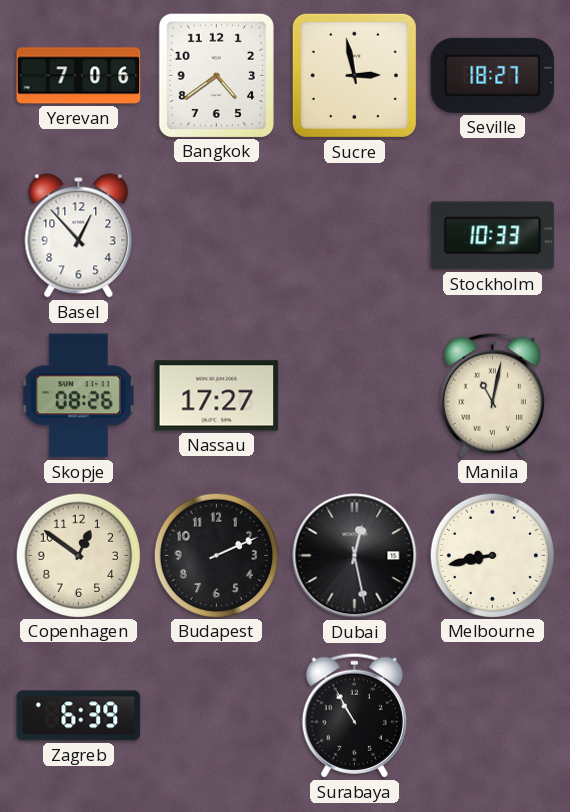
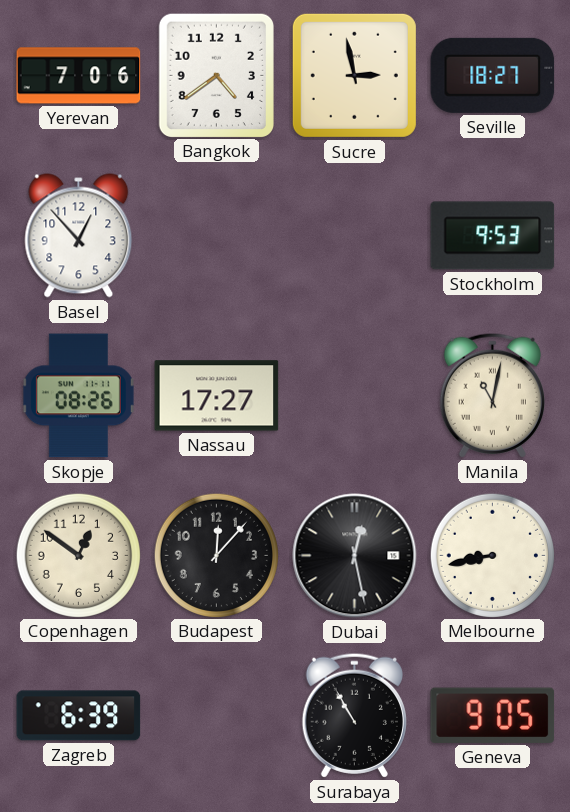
Stockholm: 10:33 -> 9:53 (493, 236)
Budapest: 2:11 -> 12:07 (216, 555)
Geneva: none -> 9:05 (493, 715)
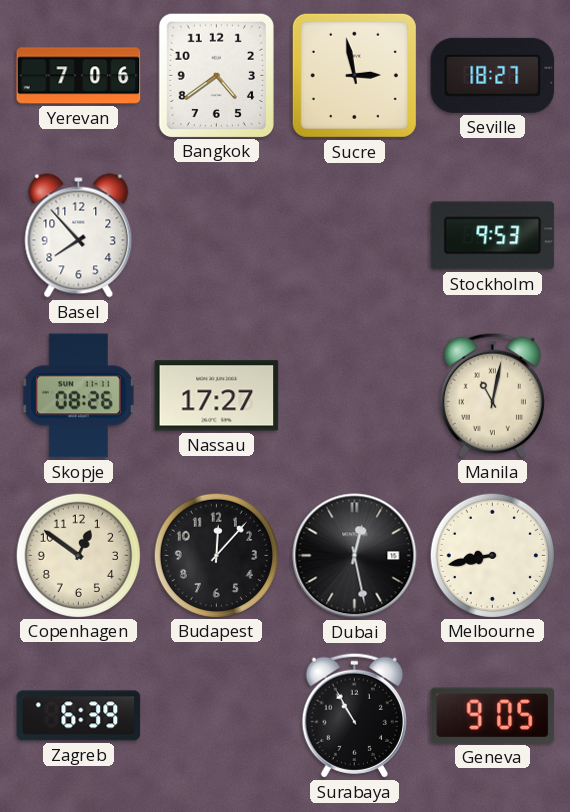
Basel: 12:53 -> 7:53 (79, 236)
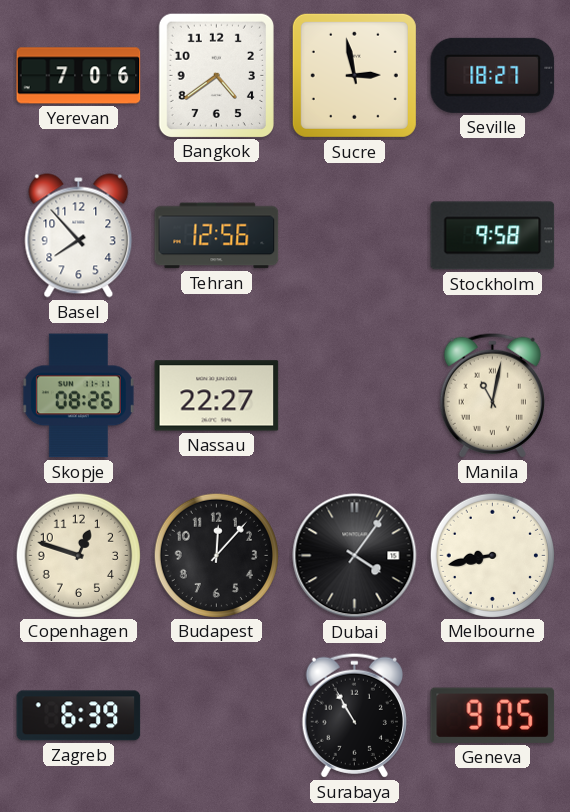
Tehran: none -> 12:56 (217, 236)
Stockholm: 9:53 -> 9:58 (493, 236)
Nassau: 17:27 -> 22:27 (217, 396)
Copenhagen: 12:51 -> 12:48 (78, 555)
Dubai: 12:28 -> 4:06 (355, 556)
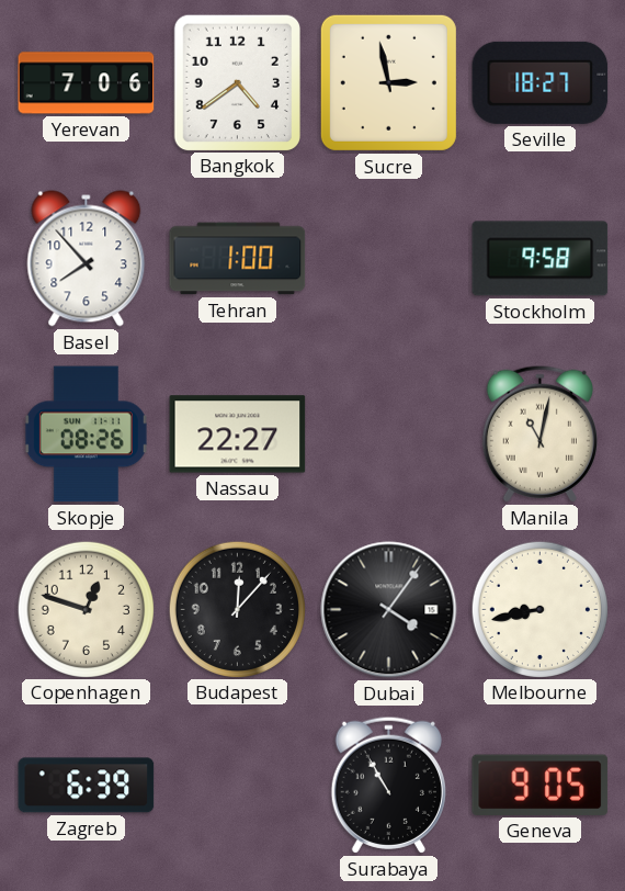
Tehran: 12:56 -> 1:00 (238, 259)
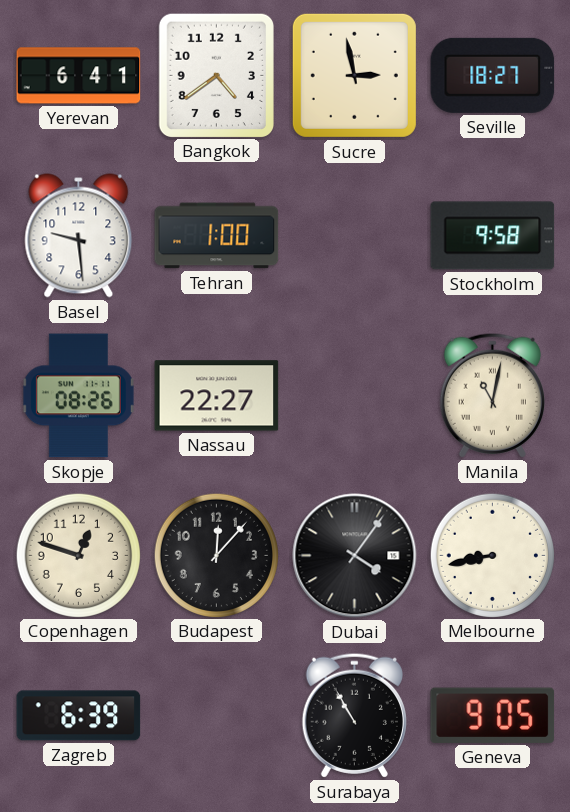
Yerevan: 7:06 -> 6:41 (79, 76)
Basel: 7:53 -> 9:29 (79, 236)
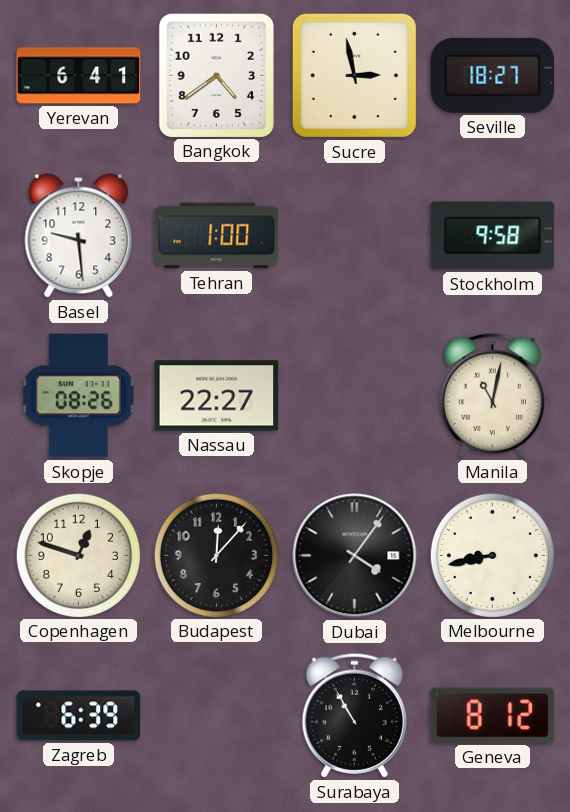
Geneva: 9:05 -> 8:12 (493, 715)
